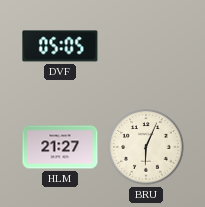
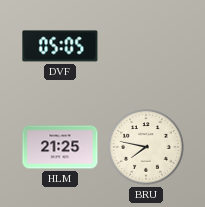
HLM: 21:27 -> 21:25 (60, 147)
BRU: 6:04 -> 7:47 (146, 147)
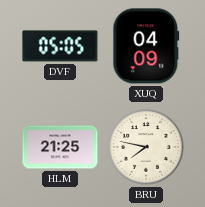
XUQ: none -> 04:09 (146, 46)
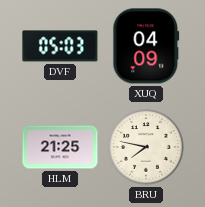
DVF: 05:05 -> 05:03 (60, 46)
